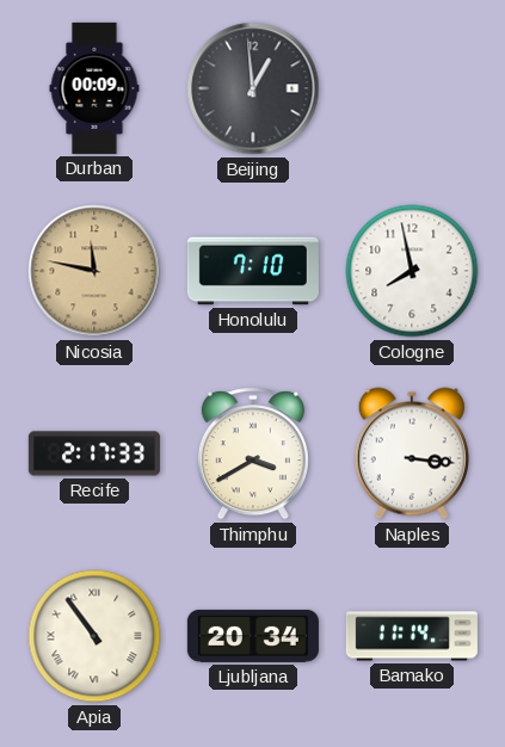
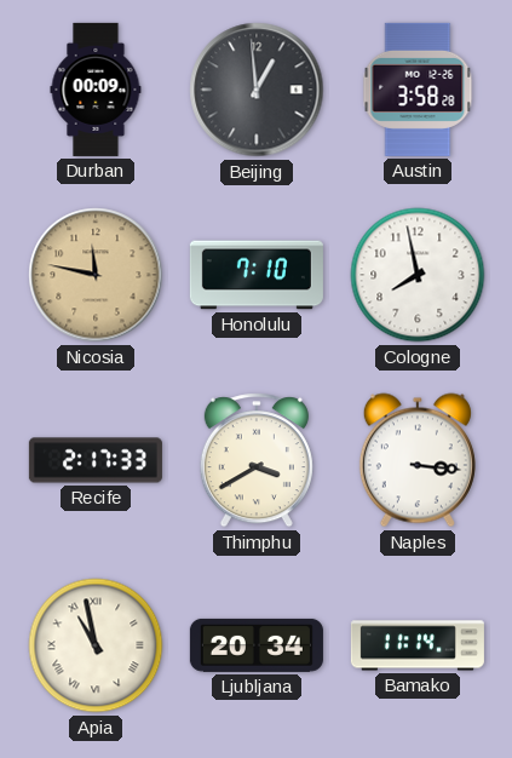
Austin: none -> 3:58 (418, 90)
Apia: 10:54 -> 10:58 (96, 645)
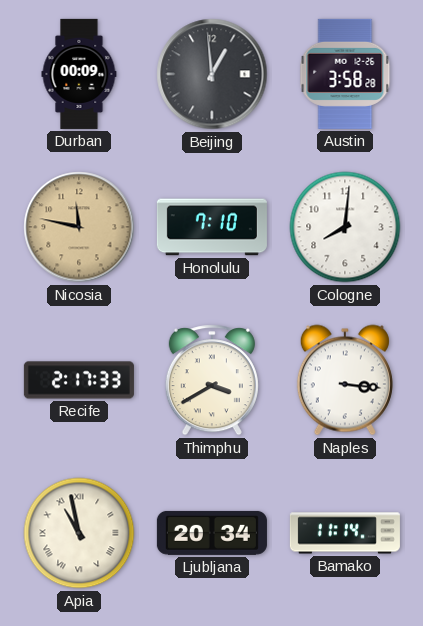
Cologne: 7:58 -> 8:01 (345, 227)
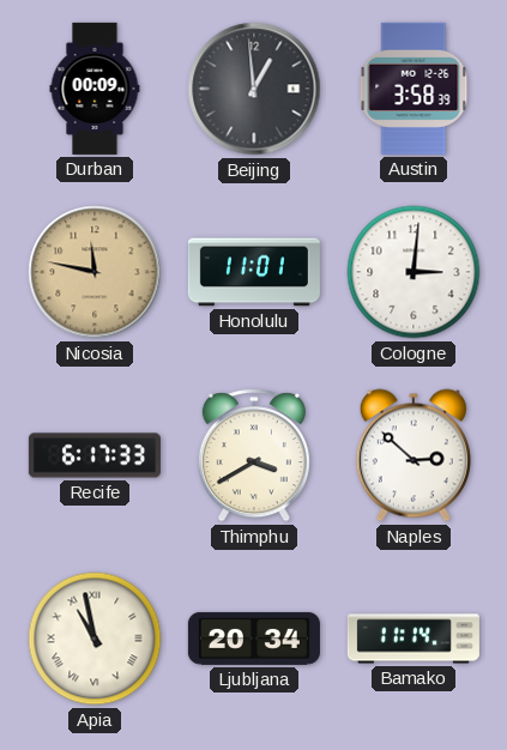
Austin: 3:58:28 -> 3:58:39 (414, 89)
Honolulu: 7:10 -> 11:01 (254, 272)
Cologne: 8:01 -> 3:01 (414, 272)
Recife: 2:17 -> 6:17 (95, 455)
Naples: 3:16 -> 2:52 (414, 455)
